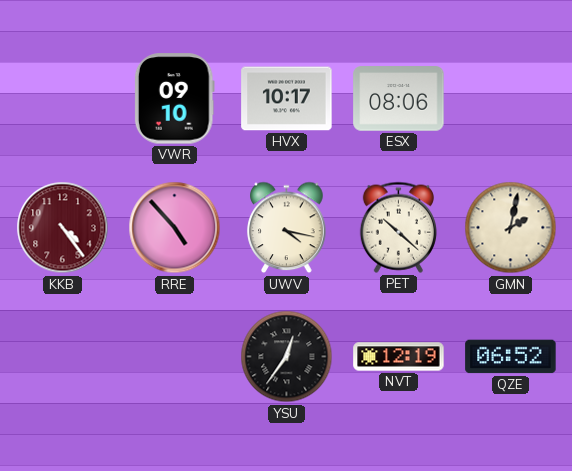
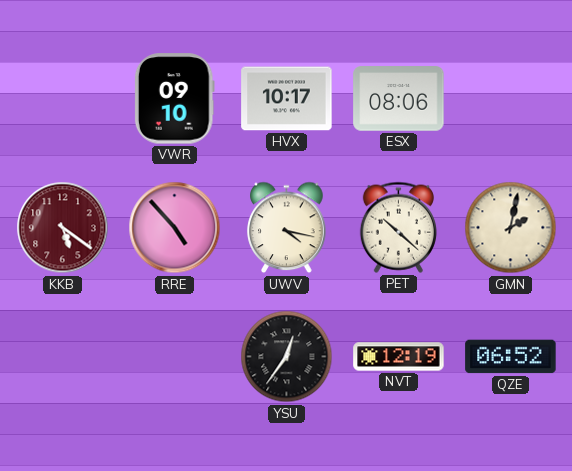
KKB: 4:24 -> 5:21 (63, 228)
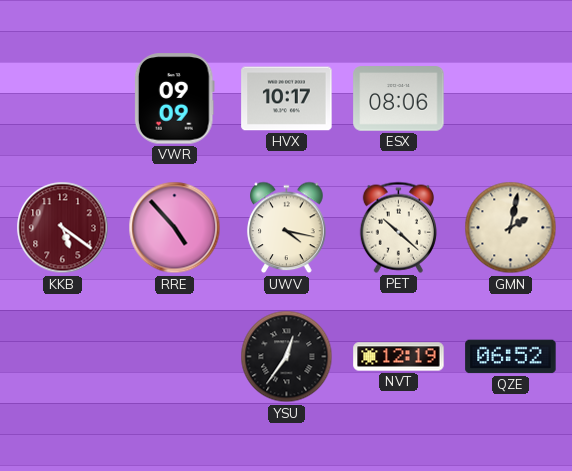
VWR: 09:10 -> 09:09 (174, 99)
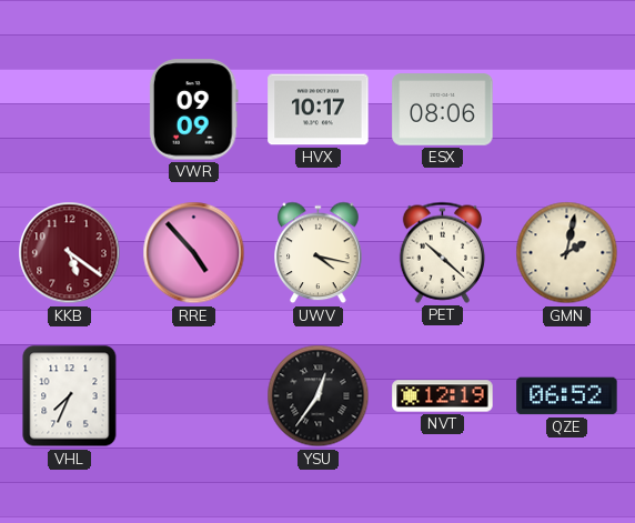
VHL: none -> 7:34 (70, 396)
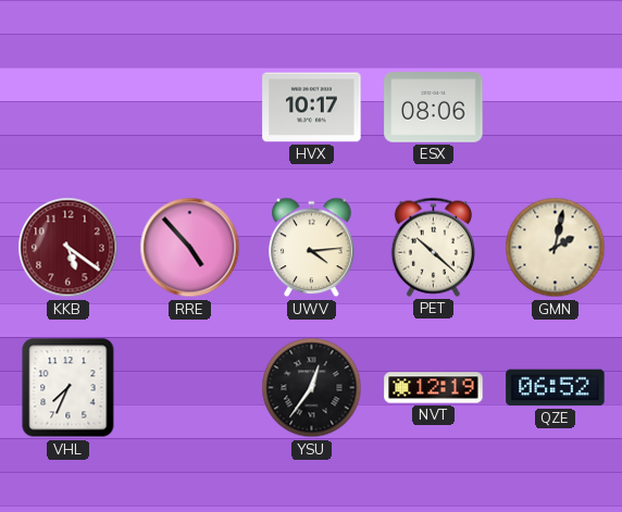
VWR: 09:09 -> none (193, 110)
UWV: 4:17 -> 4:14 (312, 248)
